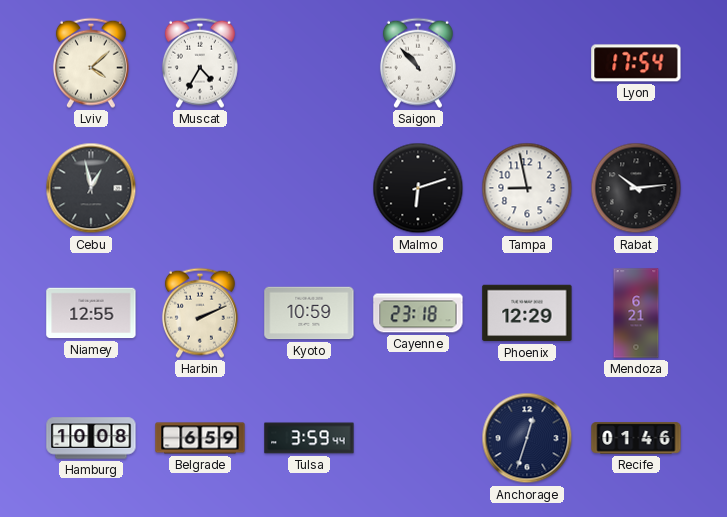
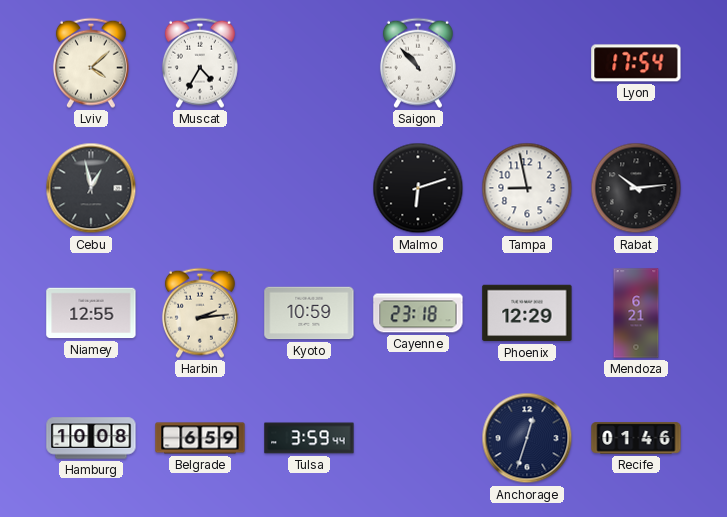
Harbin: 2:11 -> 2:14 (200, 313)
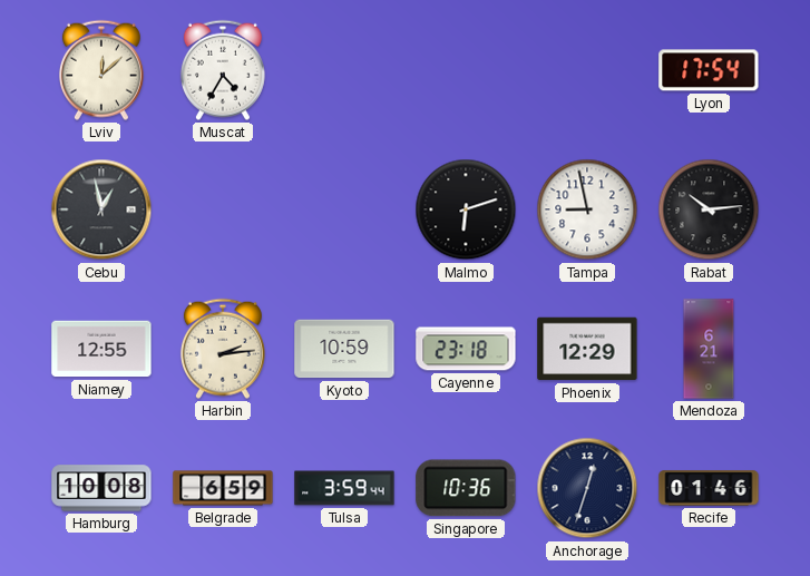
Lviv: 4:08 -> 12:08 (101, 70)
Saigon: 10:53 -> none (418, 63)
Singapore: none -> 10:36 (466, 488)
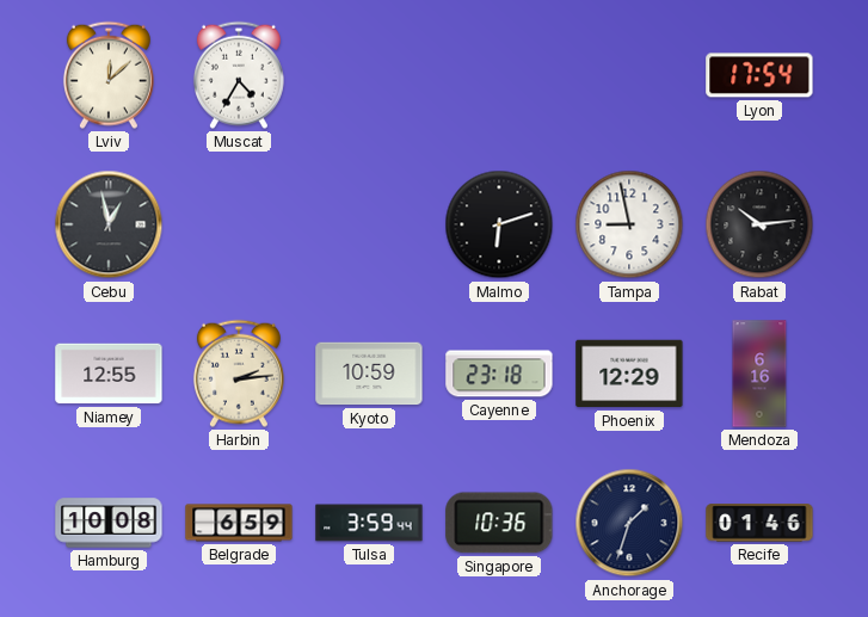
Mendoza: 6:21 -> 6:16 (759, 374)
Anchorage: 12:33 -> 1:33 (629, 523)
